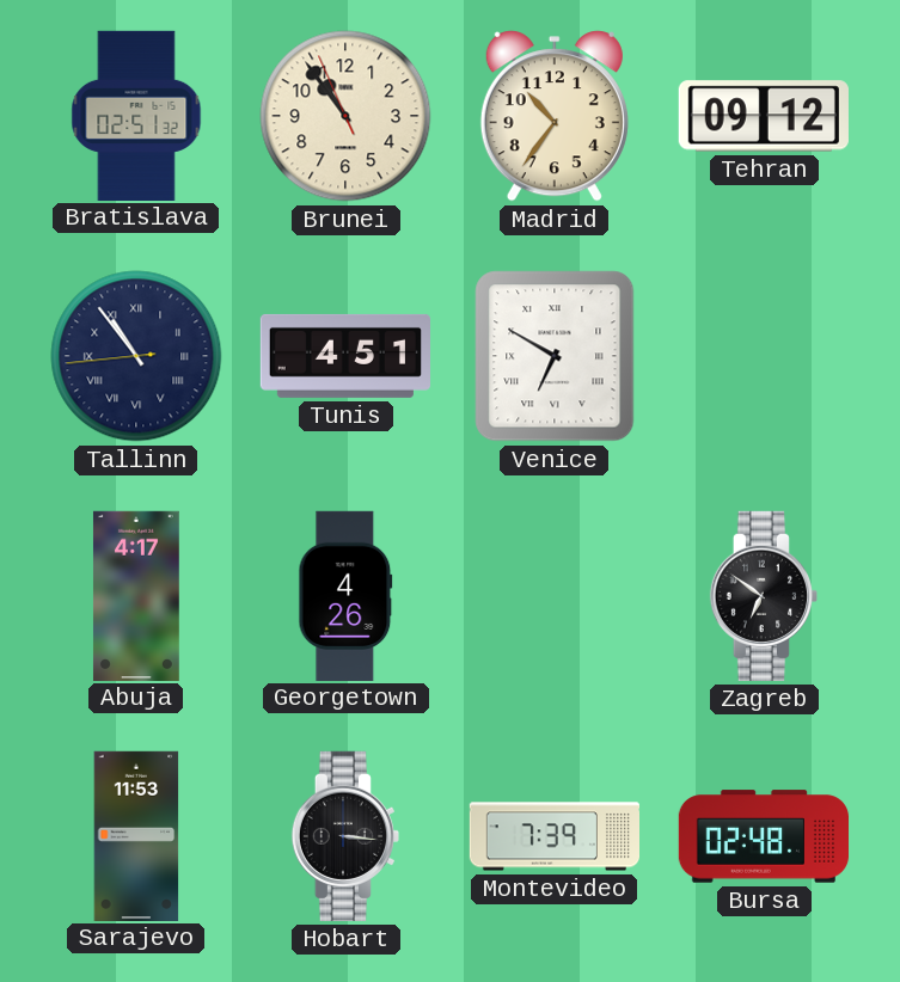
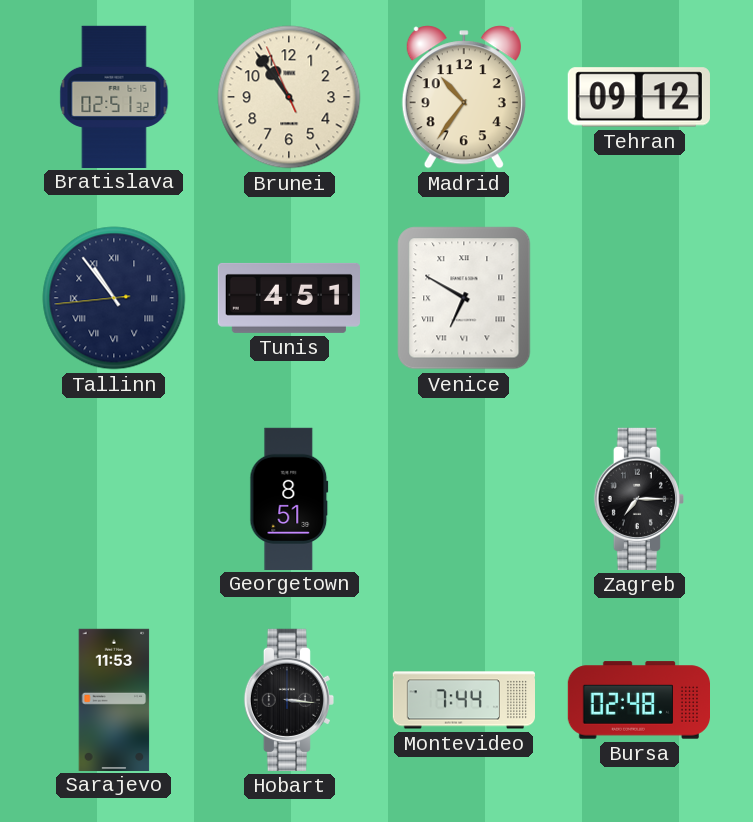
Abuja: 4:17 -> none (136, 595)
Georgetown: 4:26 -> 8:51 (289, 498)
Zagreb: 6:51 -> 7:15 (638, 499)
Montevideo: 7:39 -> 7:44 (463, 700)
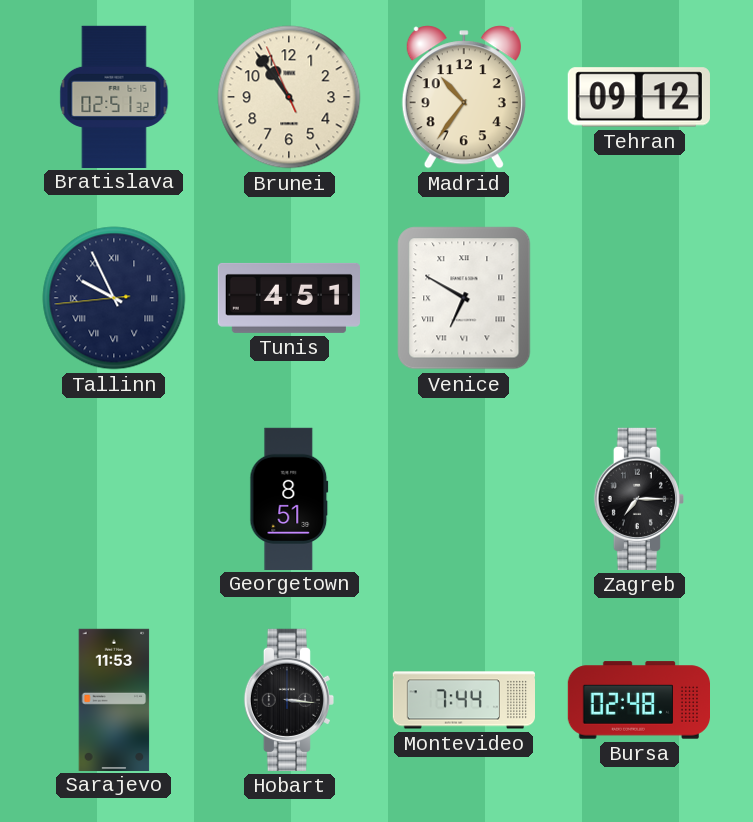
Tallinn: 10:53 -> 9:55 (114, 298)
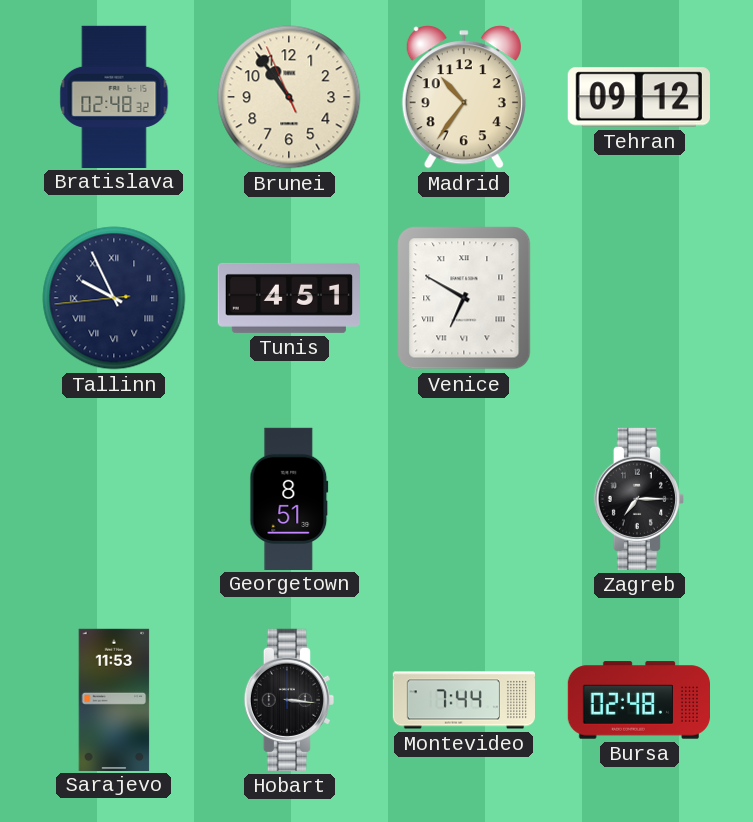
Bratislava: 02:51 -> 02:48 (114, 96)
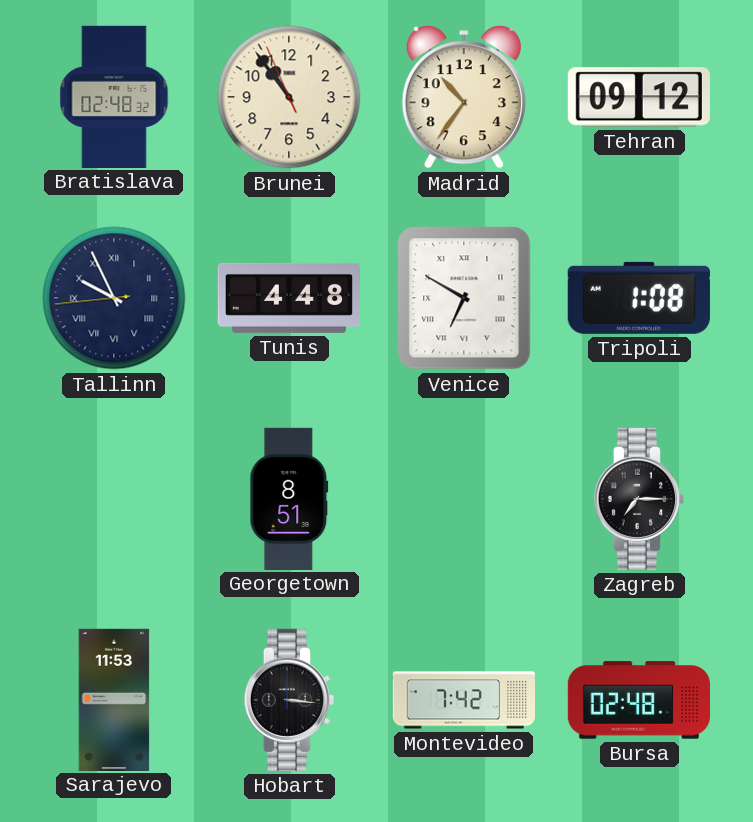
Tunis: 4:51 -> 4:48 (288, 298)
Tripoli: none -> 1:08 (639, 298)
Montevideo: 7:44 -> 7:42 (463, 700)
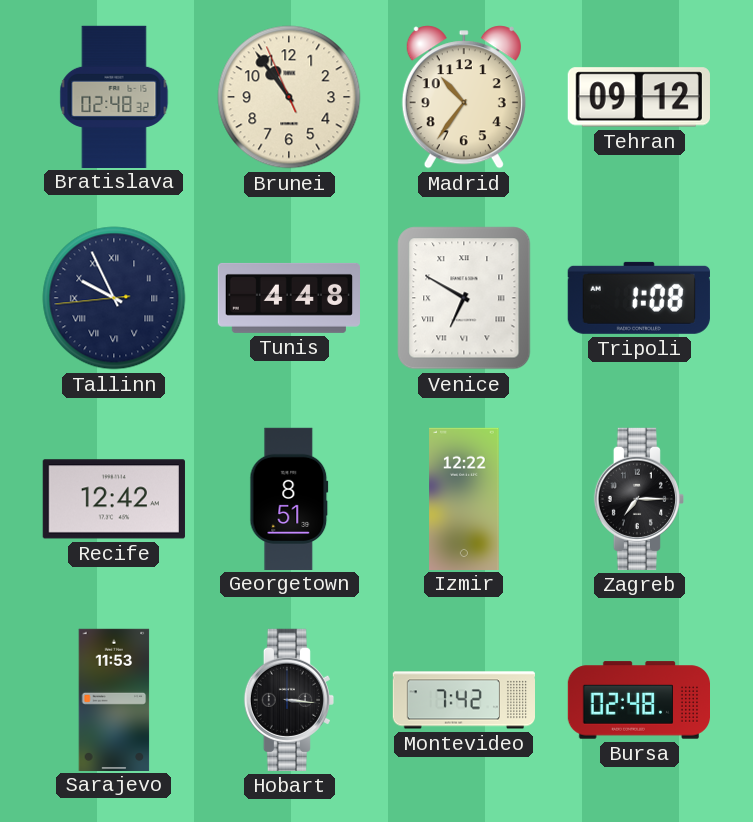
Recife: none -> 12:42 (114, 499)
Izmir: none -> 12:22 (464, 498)
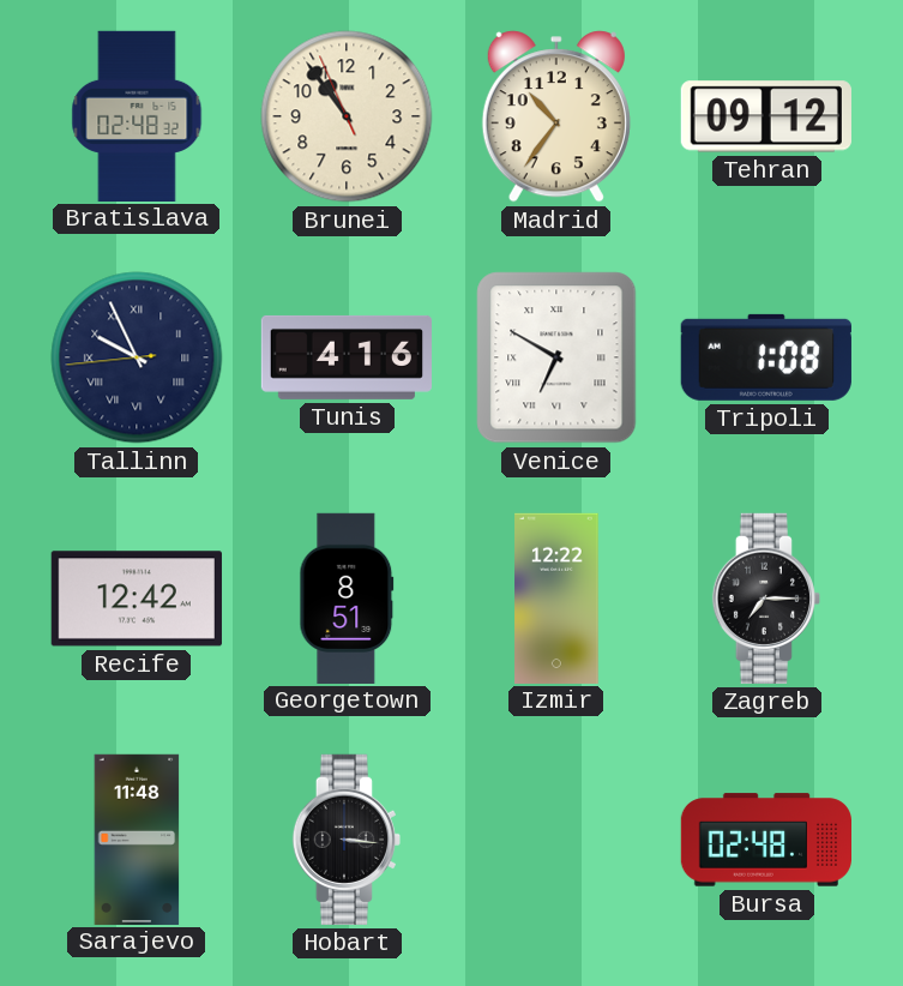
Tunis: 4:48 -> 4:16 (345, 357)
Sarajevo: 11:53 -> 11:48 (137, 838)
Montevideo: 7:42 -> none (463, 700)
